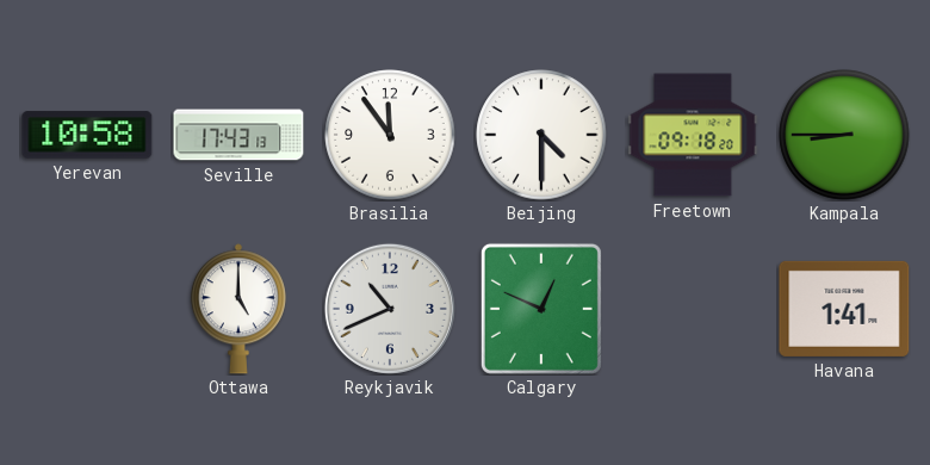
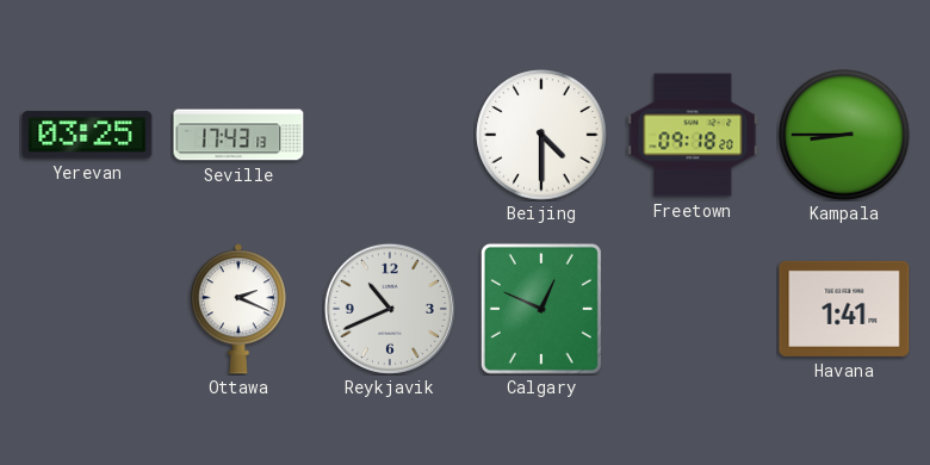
Yerevan: 10:58 -> 03:25 (87, 135)
Brasilia: 11:54 -> none (390, 135)
Ottawa: 5:00 -> 2:19 (238, 309)
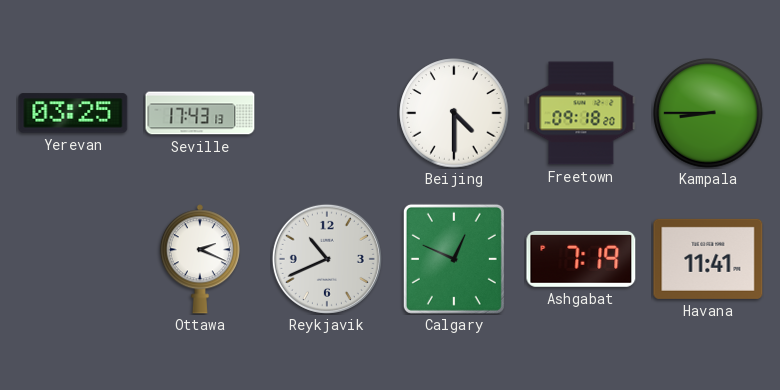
Ashgabat: none -> 7:19 (581, 259)
Havana: 1:41 -> 11:41 (708, 259)
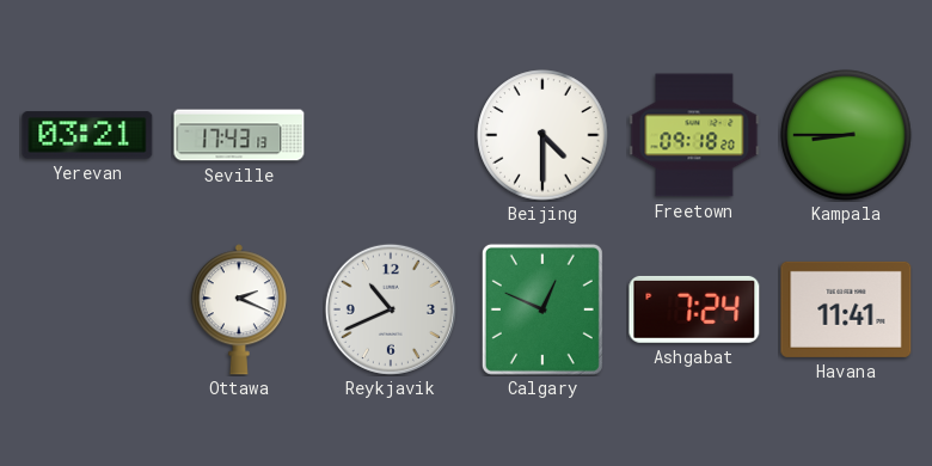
Yerevan: 03:25 -> 03:21 (87, 135)
Ashgabat: 7:19 -> 7:24 (694, 309)
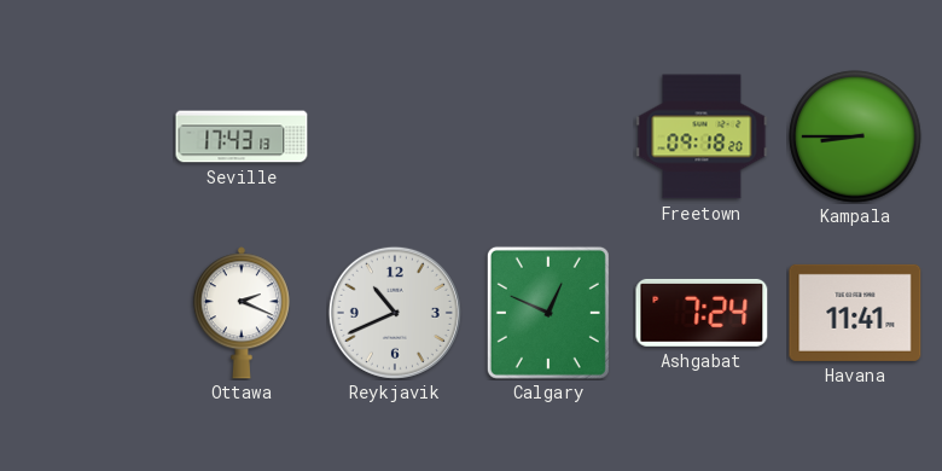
Yerevan: 03:21 -> none (87, 135)
Beijing: 4:30 -> none (542, 135)
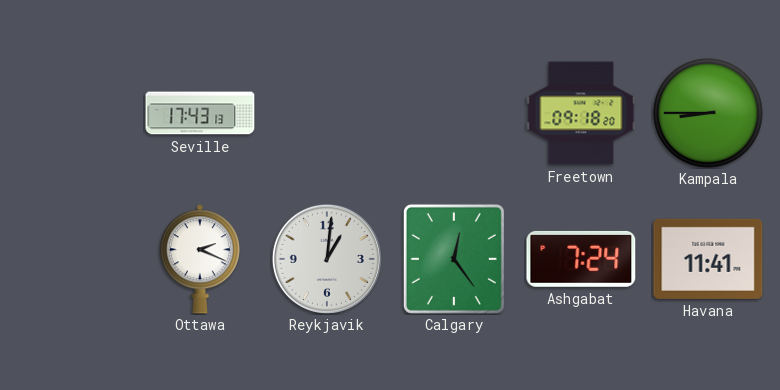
Reykjavik: 10:41 -> 1:01 (327, 259)
Calgary: 12:49 -> 12:24 (454, 259)
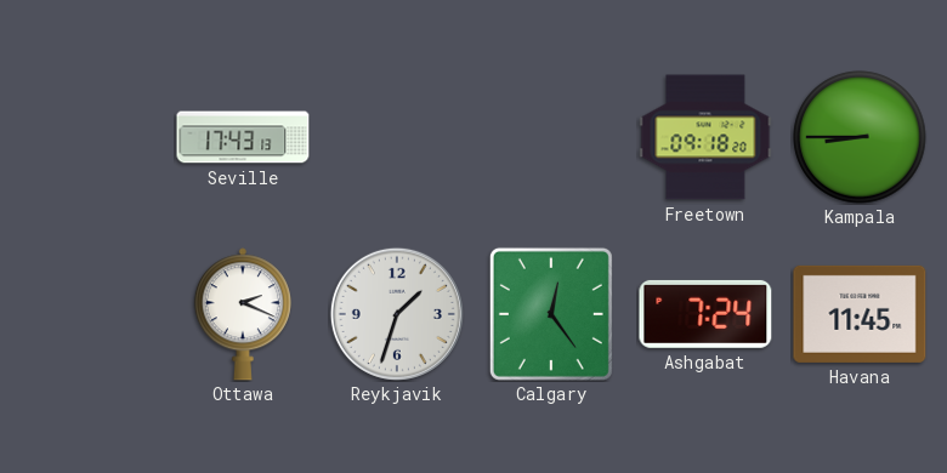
Reykjavik: 1:01 -> 1:33 (397, 314)
Havana: 11:41 -> 11:45 (860, 314)
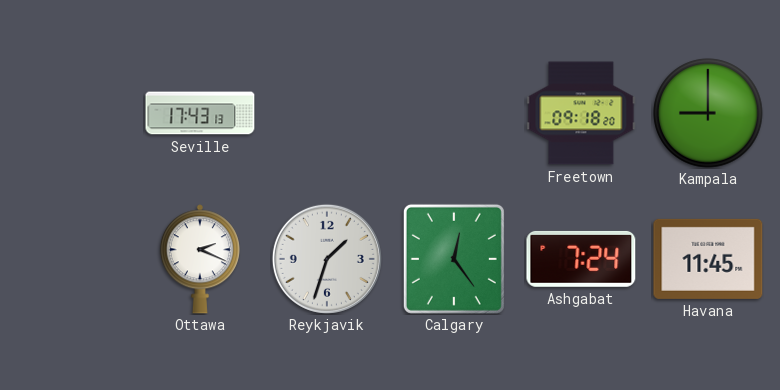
Kampala: 8:45 -> 9:00 (708, 113)
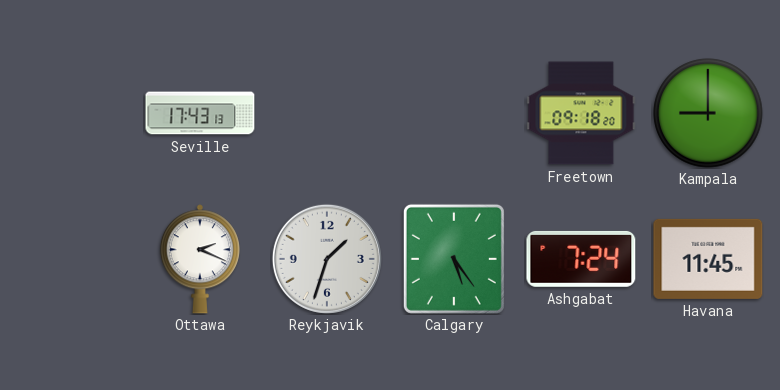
Calgary: 12:24 -> 5:24 (454, 259)
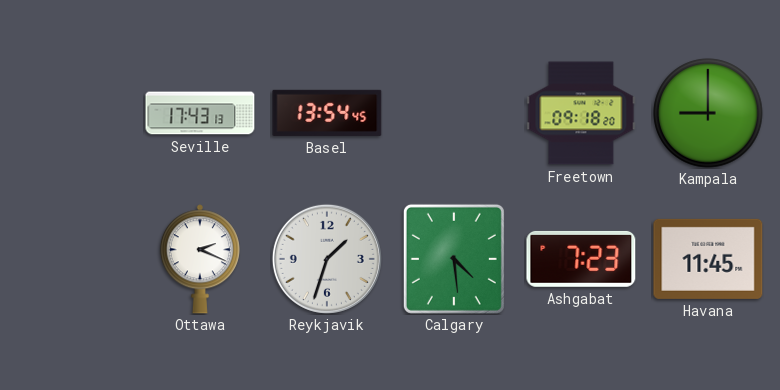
Basel: none -> 13:54 (327, 113)
Calgary: 5:24 -> 4:29 (454, 259)
Ashgabat: 7:24 -> 7:23 (581, 259)
